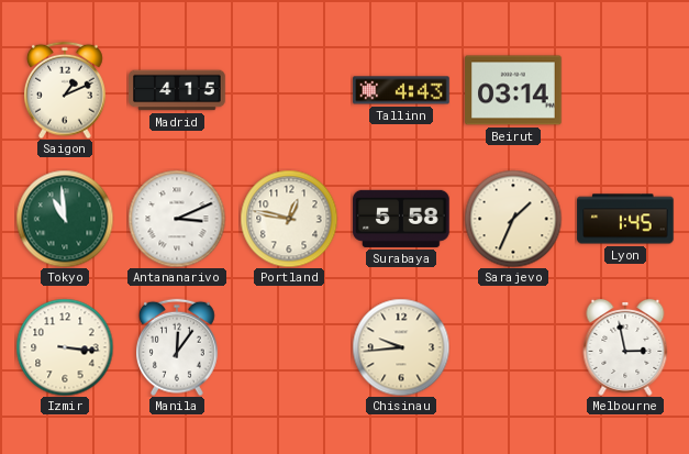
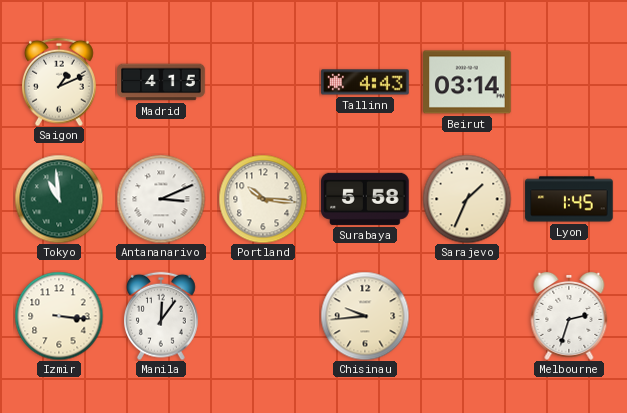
Portland: 12:47 -> 10:16 (263, 199)
Melbourne: 2:58 -> 2:33 (569, 316)
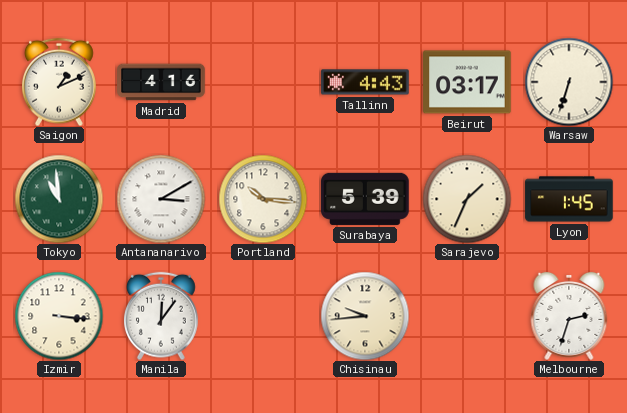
Madrid: 4:15 -> 4:16 (161, 82)
Beirut: 03:14 -> 03:17 (467, 82)
Warsaw: none -> 6:33 (569, 82)
Antananarivo: 3:11 -> 3:10 (161, 199)
Surabaya: 5:58 -> 5:39 (365, 199)
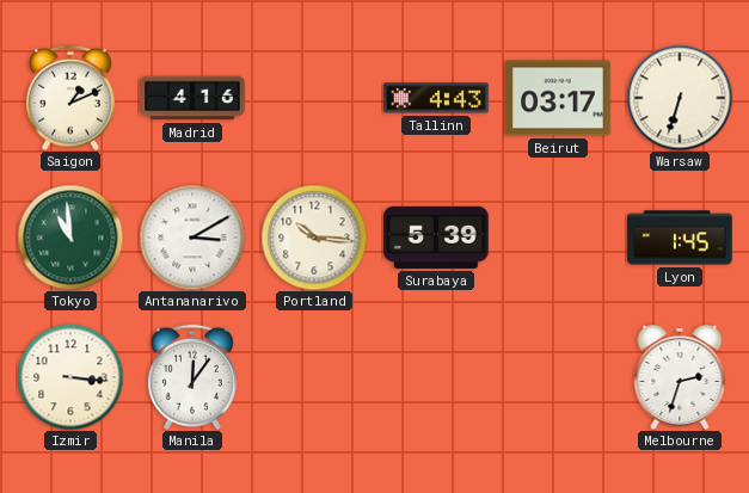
Sarajevo: 1:34 -> none (467, 199)
Chisinau: 9:44 -> none (365, 316)
